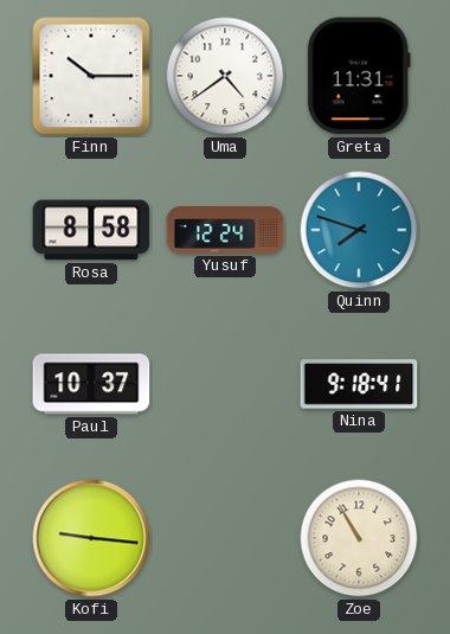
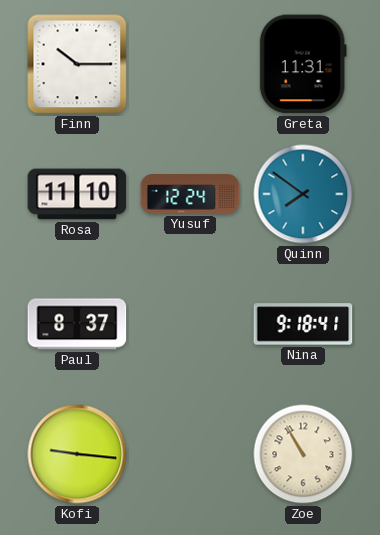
Uma: 4:39 -> none (225, 76)
Rosa: 8:58 -> 11:10 (77, 194)
Quinn: 7:48 -> 7:51 (303, 194)
Paul: 10:37 -> 8:37 (77, 324)
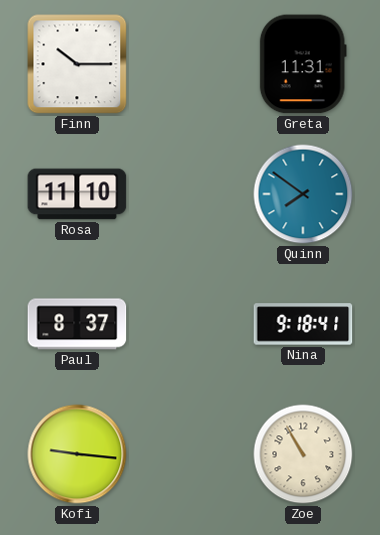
Yusuf: 12:24 -> none (190, 194)
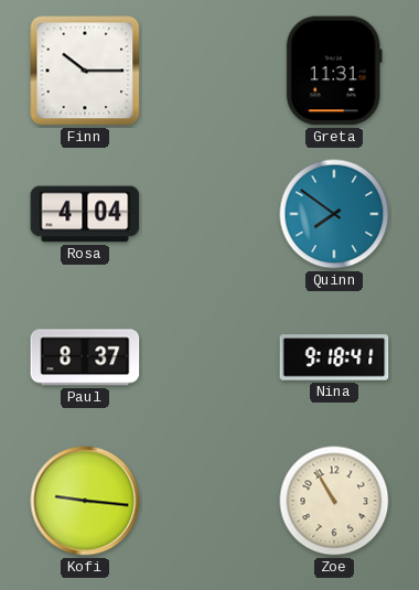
Rosa: 11:10 -> 4:04 (85, 214)
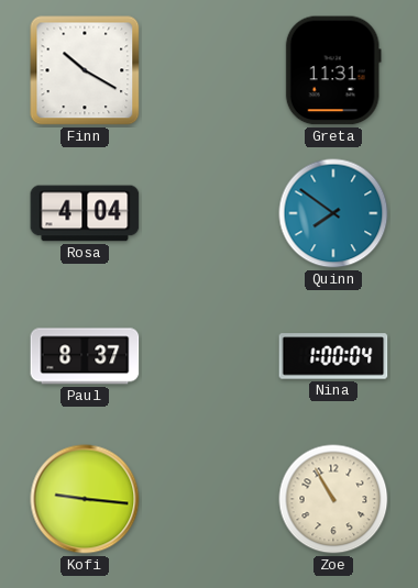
Finn: 10:15 -> 10:20 (85, 70)
Nina: 9:18 -> 1:00 (333, 356)
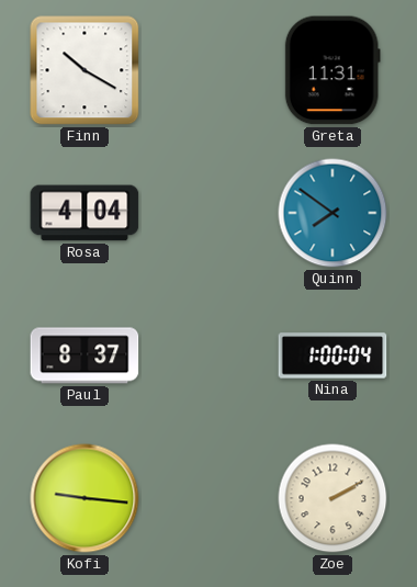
Zoe: 10:55 -> 2:10 (333, 498)
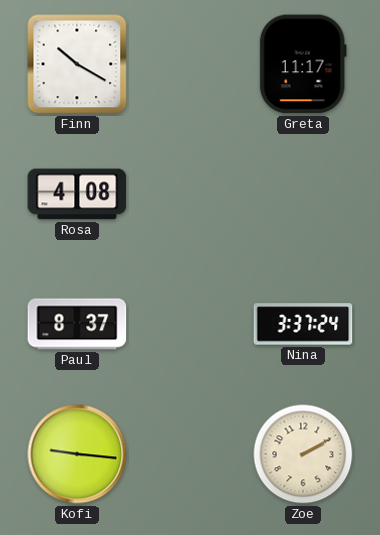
Greta: 11:31 -> 11:17 (303, 64)
Rosa: 4:04 -> 4:08 (77, 194)
Quinn: 7:51 -> none (333, 213)
Nina: 1:00 -> 3:37 (303, 324)
